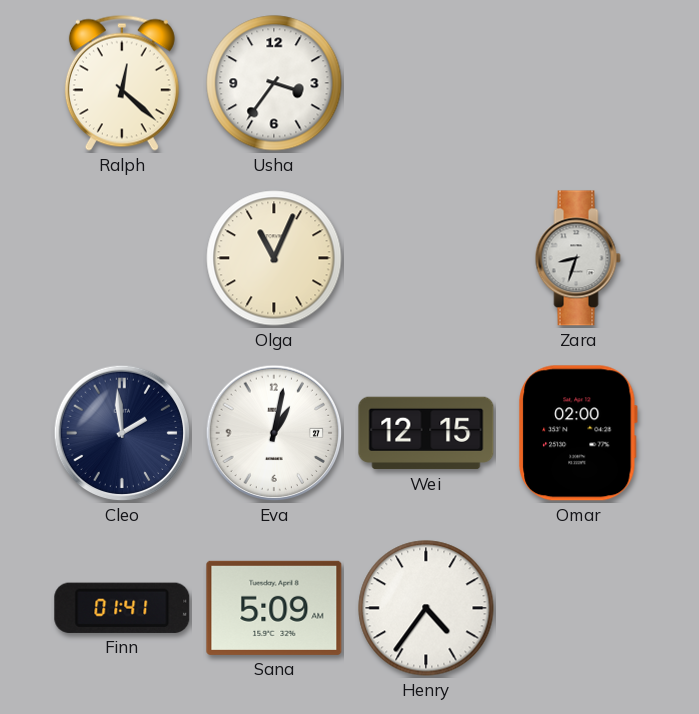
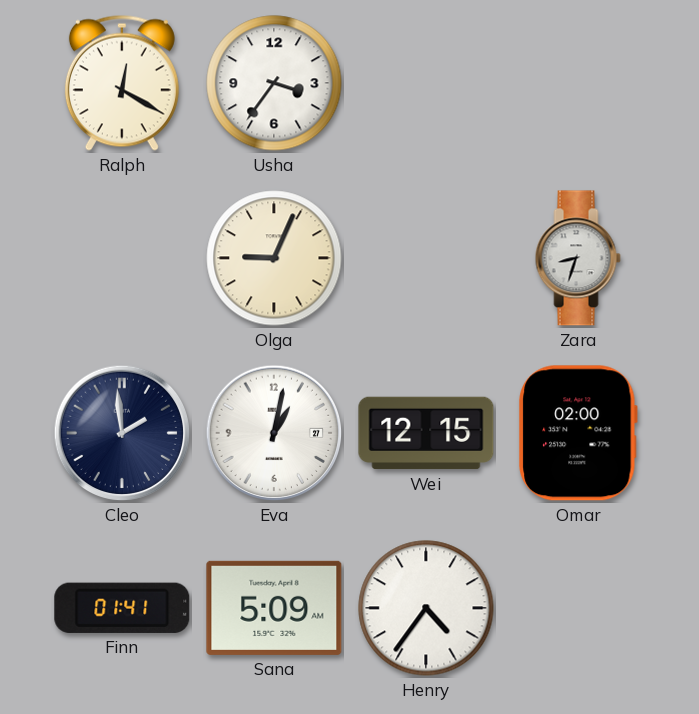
Ralph: 12:22 -> 12:20 (122, 83)
Olga: 11:04 -> 9:04 (274, 258)
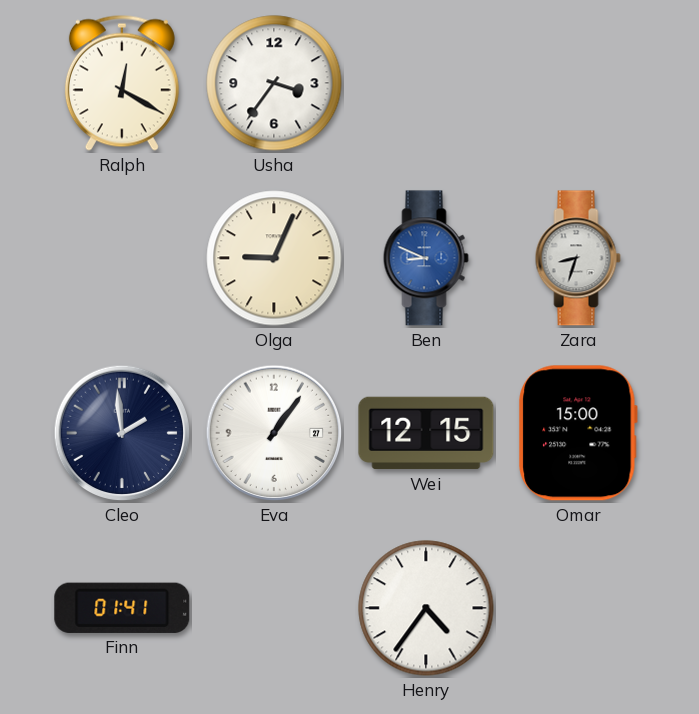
Ben: none -> 8:49 (426, 258)
Eva: 1:02 -> 1:06 (274, 433)
Omar: 02:00 -> 15:00 (578, 433)
Sana: 5:09 -> none (274, 608)
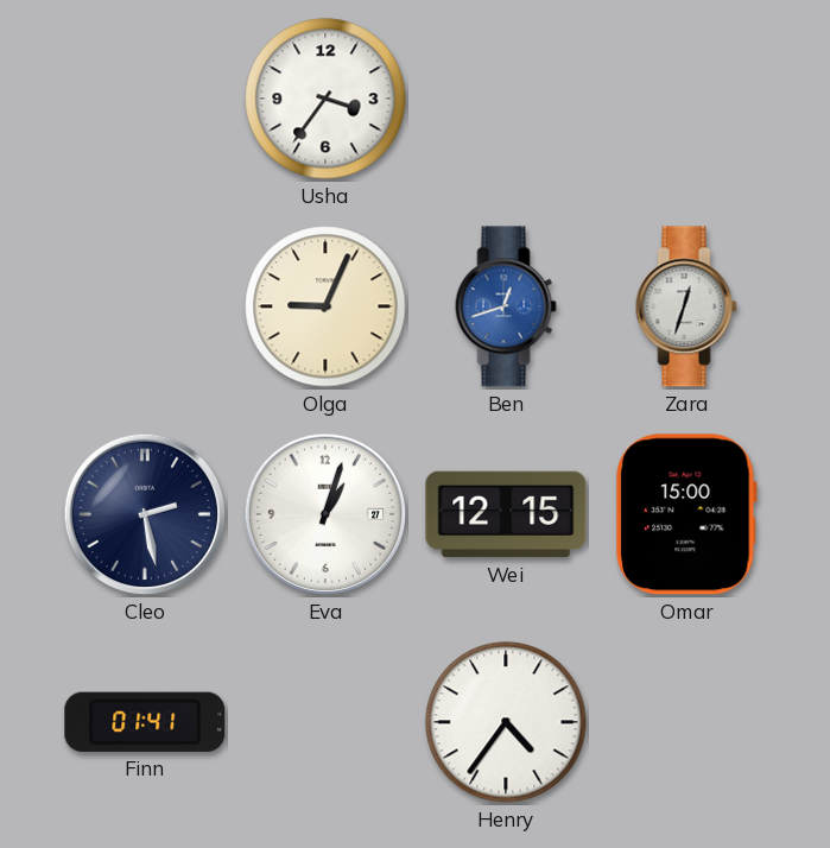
Ralph: 12:20 -> none (122, 83)
Ben: 8:49 -> 12:42 (506, 306)
Zara: 8:33 -> 12:33 (686, 306)
Cleo: 1:59 -> 2:28 (145, 514)
Eva: 1:06 -> 1:03 (325, 514)
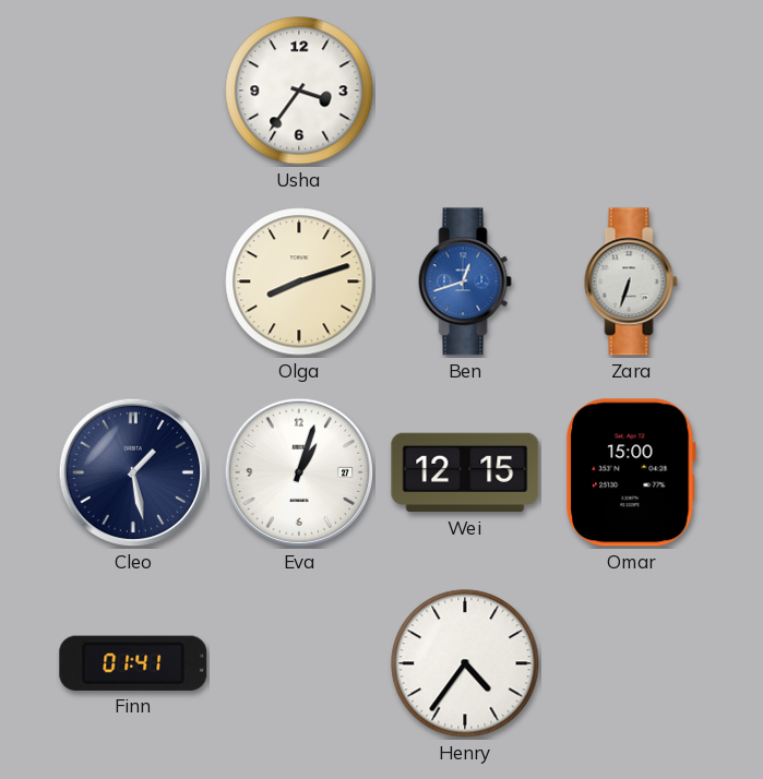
Olga: 9:04 -> 8:12 (299, 281)
Zara: 12:33 -> 6:33 (631, 281)
Cleo: 2:28 -> 1:28 (133, 472)
